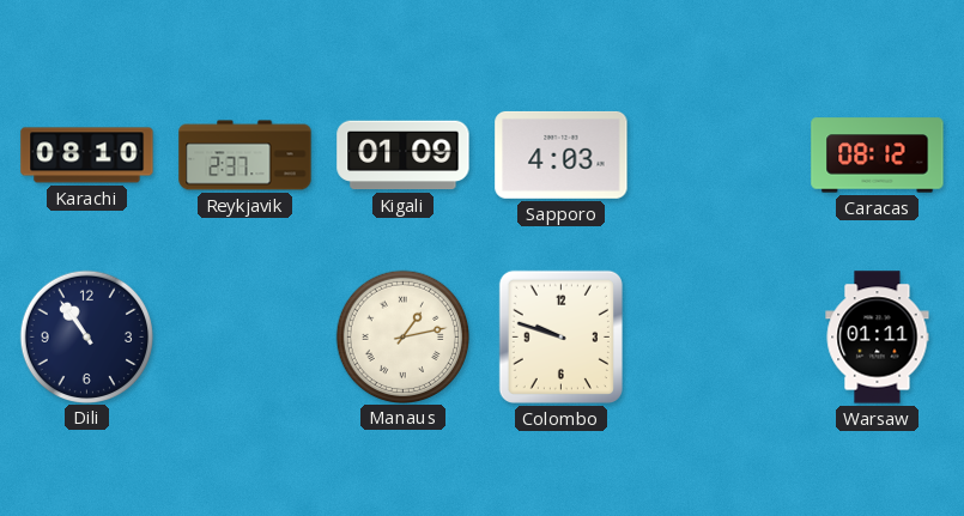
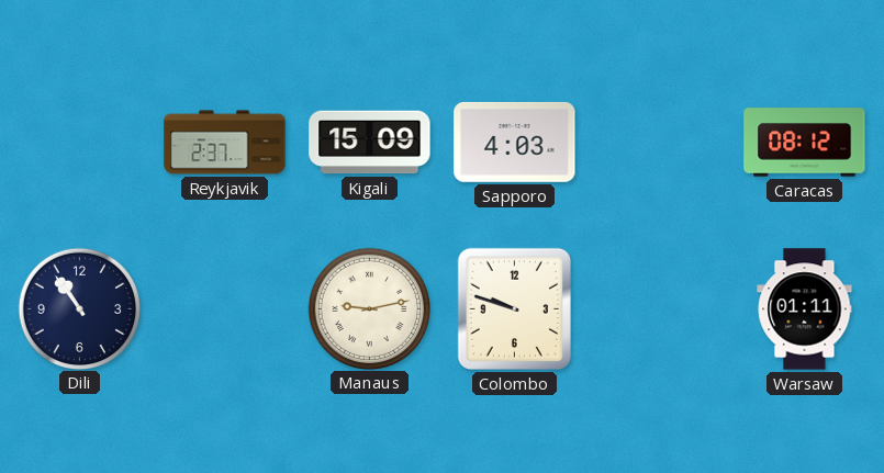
Karachi: 08:10 -> none (87, 156)
Kigali: 01:09 -> 15:09 (370, 143)
Manaus: 1:13 -> 9:13 (369, 308)
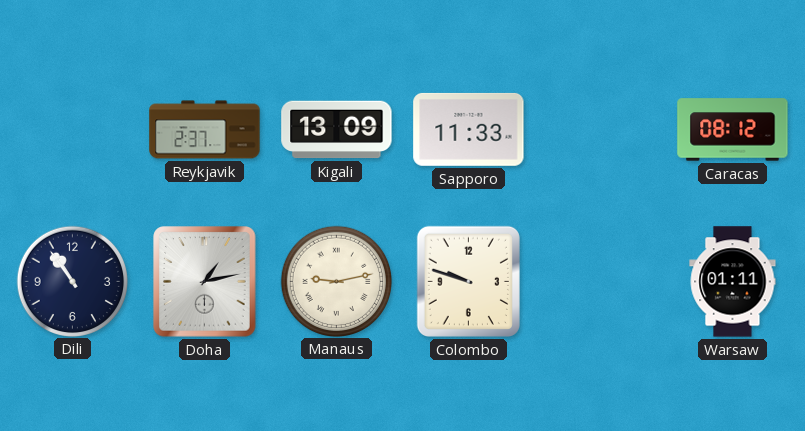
Kigali: 15:09 -> 13:09 (337, 130)
Sapporo: 4:03 -> 11:33 (469, 129)
Doha: none -> 1:13 (205, 282)
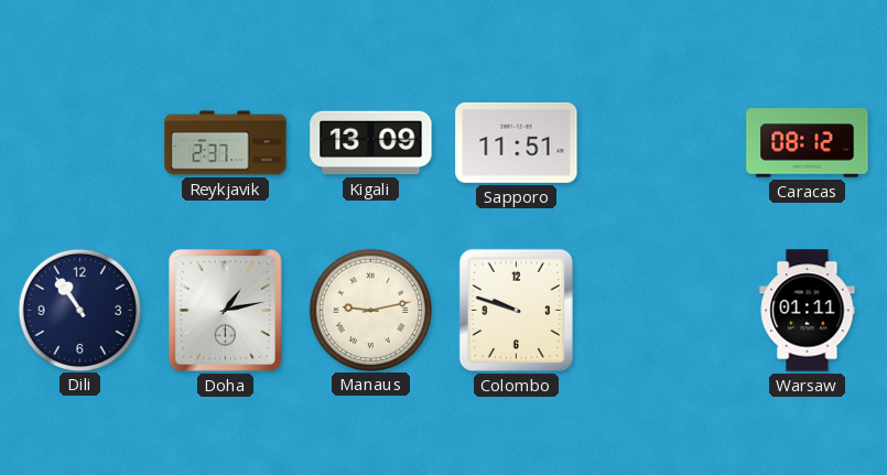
Sapporo: 11:33 -> 11:51 (517, 142)
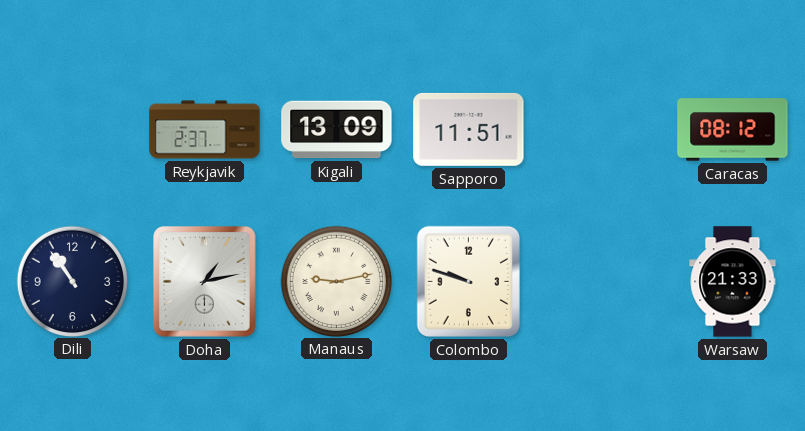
Warsaw: 01:11 -> 21:33 (733, 282)
